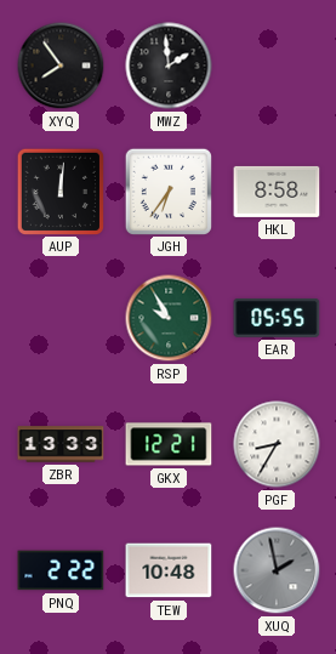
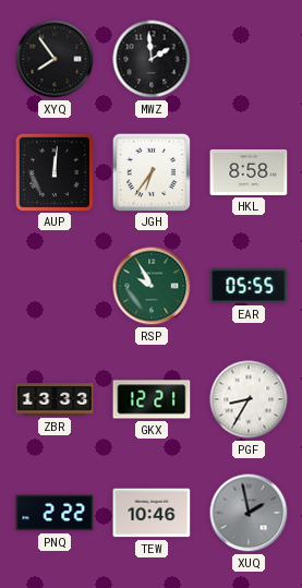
TEW: 10:48 -> 10:46 (152, 513)
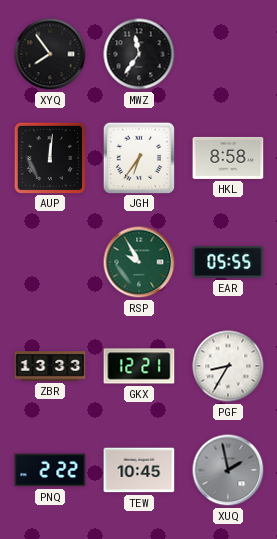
MWZ: 1:59 -> 11:36 (139, 54)
TEW: 10:46 -> 10:45 (139, 470)
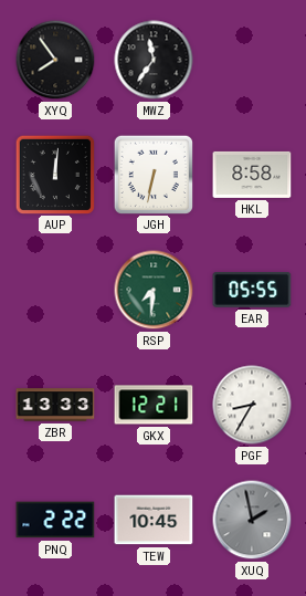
JGH: 6:36 -> 6:32 (152, 174)
RSP: 9:55 -> 7:31 (154, 290)
